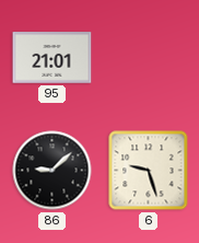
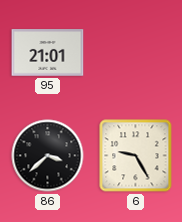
86: 9:08 -> 3:38 (48, 156)
6: 9:27 -> 9:25 (136, 156)
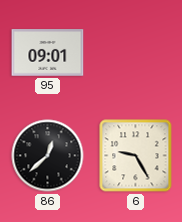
95: 21:01 -> 09:01 (48, 53)
86: 3:38 -> 12:38 (48, 156)
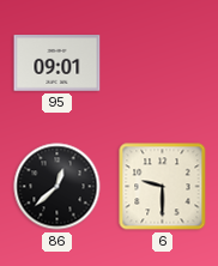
6: 9:25 -> 9:30 (163, 187)
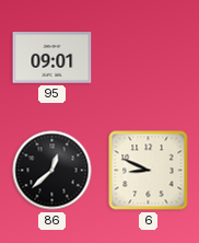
6: 9:30 -> 8:49 (149, 171)
